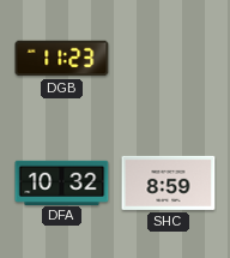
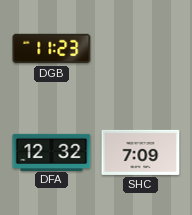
DFA: 10:32 -> 12:32 (52, 152)
SHC: 8:59 -> 7:09 (141, 152)
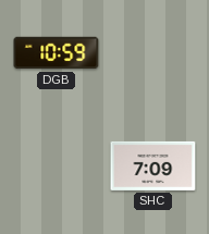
DGB: 11:23 -> 10:59 (57, 53)
DFA: 12:32 -> none (52, 152)
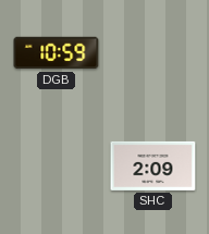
SHC: 7:09 -> 2:09 (153, 165)
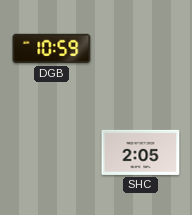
SHC: 2:09 -> 2:05 (141, 152)
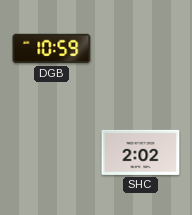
SHC: 2:05 -> 2:02 (141, 152)
